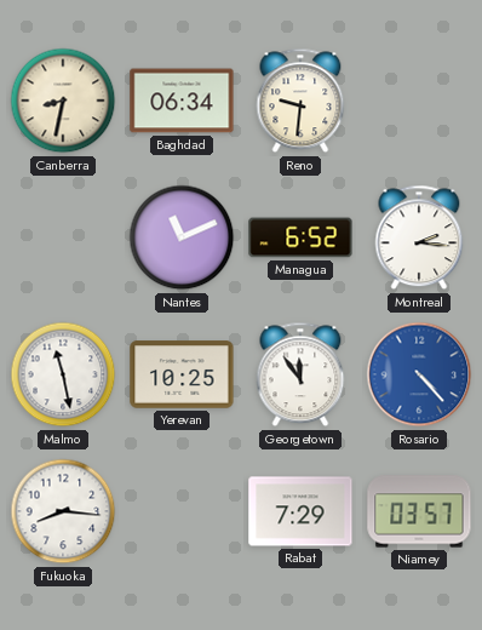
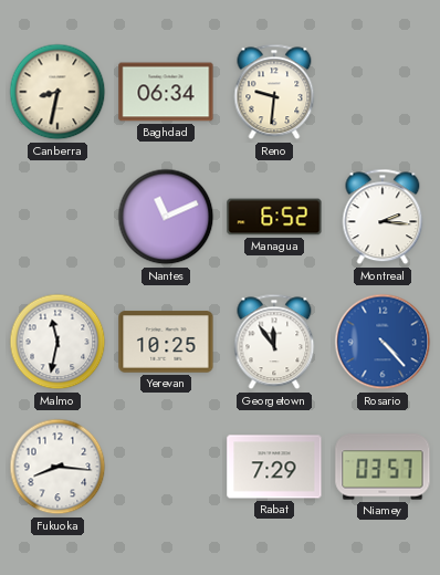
Malmo: 11:28 -> 11:32 (57, 342)
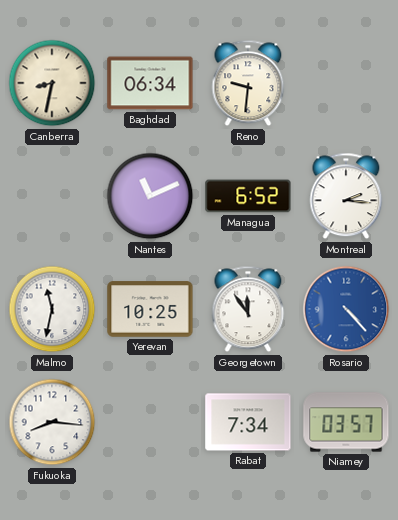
Rabat: 7:29 -> 7:34 (248, 422)
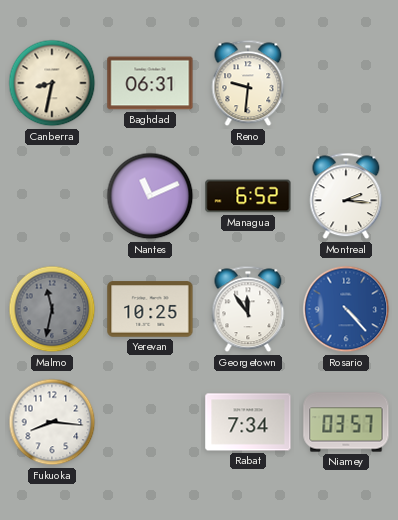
Baghdad: 06:34 -> 06:31 (150, 83)
Malmo dial: white -> grey (52, 309)
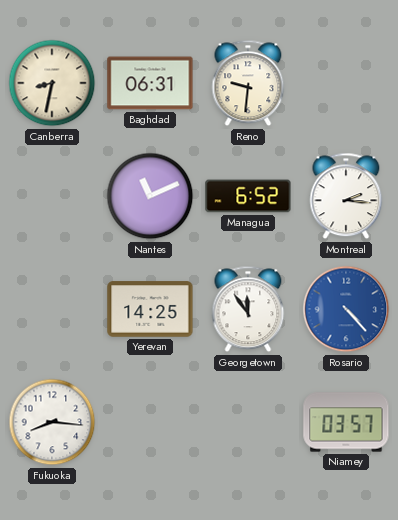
Malmo: 11:32 -> none (52, 309)
Yerevan: 10:25 -> 14:25 (150, 309)
Rabat: 7:34 -> none (248, 422)
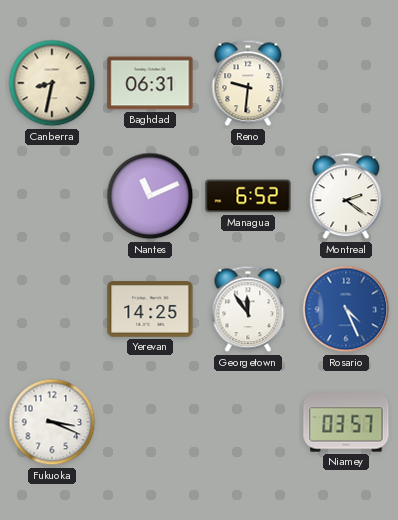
Montreal: 2:16 -> 2:21 (346, 196)
Rosario: 4:23 -> 4:26 (346, 309)
Fukuoka: 8:16 -> 3:19 (52, 422)
